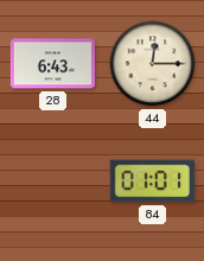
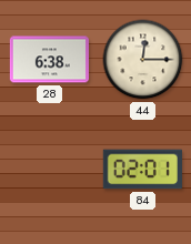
28: 6:43 -> 6:38 (49, 60)
84: 01:01 -> 02:01 (142, 170)
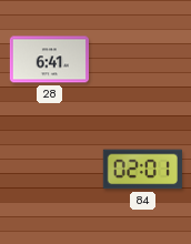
28: 6:38 -> 6:41 (49, 60)
44: 12:15 -> none (143, 60)
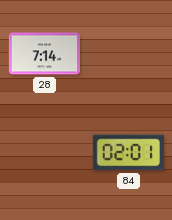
28: 6:41 -> 7:14 (44, 54)
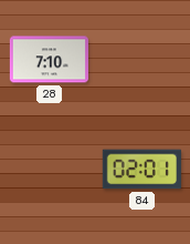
28: 7:14 -> 7:10 (49, 60)
